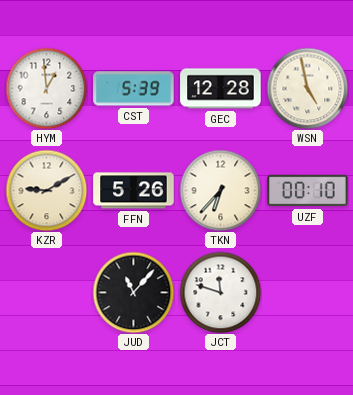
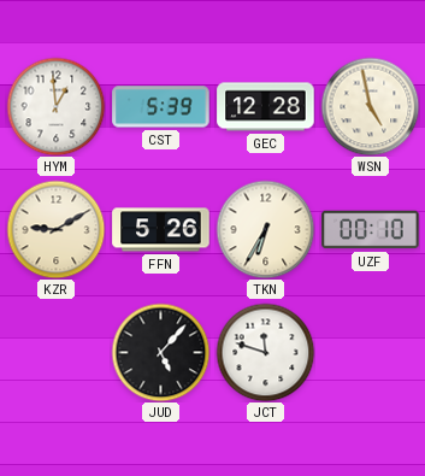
TKN: 6:37 -> 6:35 (265, 229)
JUD: 11:07 -> 5:07 (160, 352)
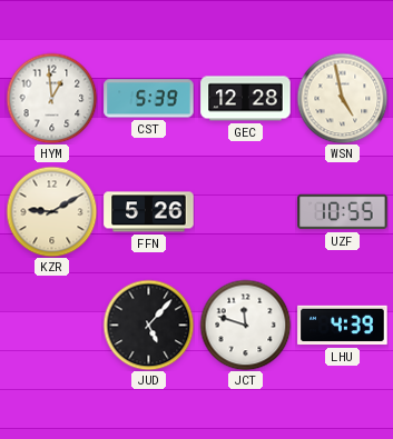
TKN: 6:35 -> none (265, 229)
UZF: 00:10 -> 10:55 (343, 212)
LHU: none -> 4:39 (343, 326)
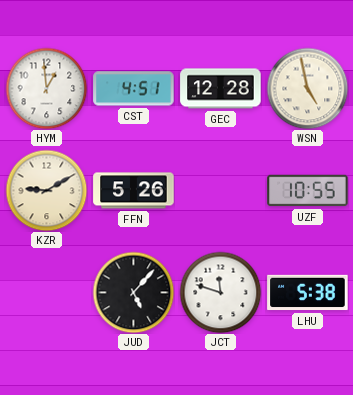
CST: 5:39 -> 4:51 (134, 89)
LHU: 4:39 -> 5:38 (308, 293)
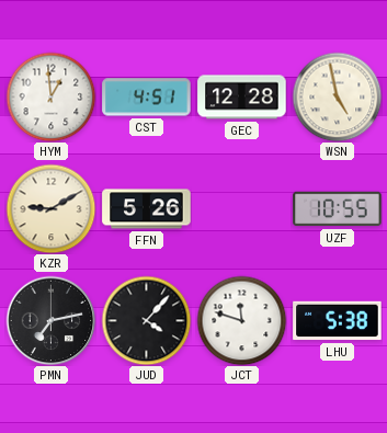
PMN: none -> 7:13 (50, 320)
JUD: 5:07 -> 4:07 (146, 320)
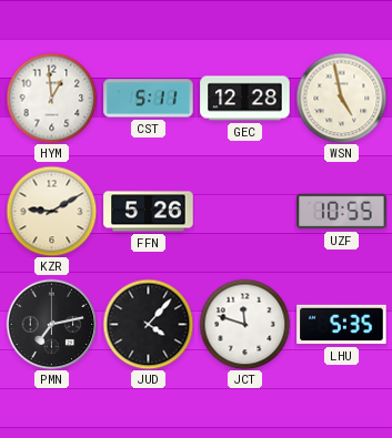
CST: 4:51 -> 5:11 (149, 99)
LHU: 5:38 -> 5:35 (342, 325)
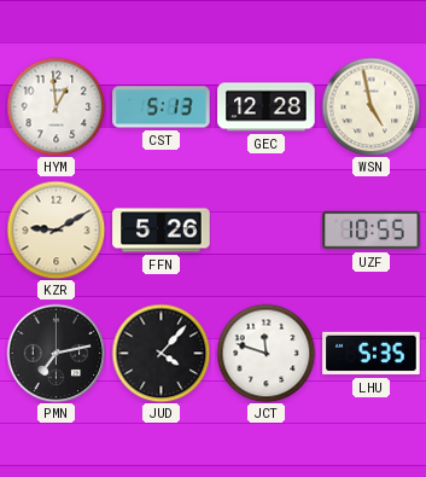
CST: 5:11 -> 5:13 (162, 107)
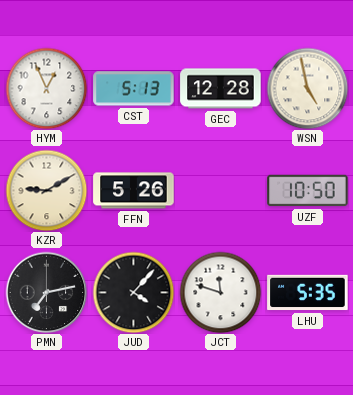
HYM: 12:59 -> 12:56 (46, 88)
UZF: 10:55 -> 10:50 (308, 191)
